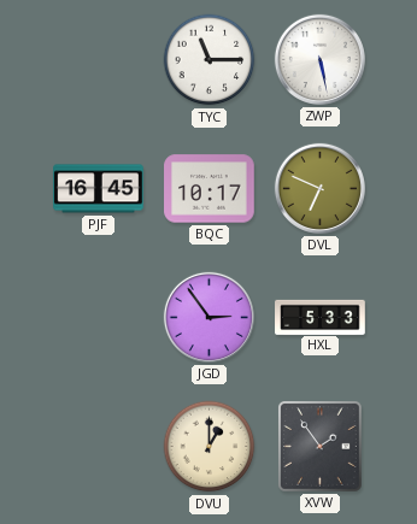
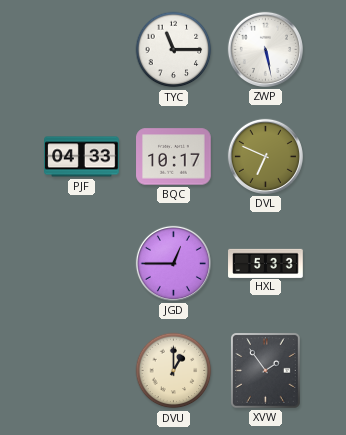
PJF: 16:45 -> 04:33 (82, 157)
JGD: 2:54 -> 12:45 (173, 263)
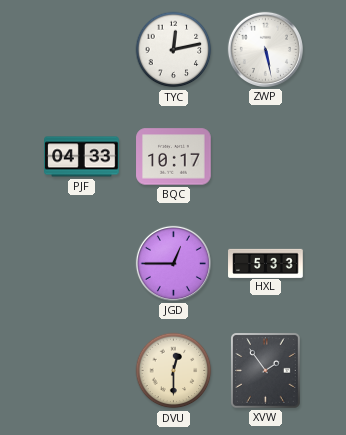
TYC: 11:15 -> 12:13 (174, 50)
DVL: 6:49 -> none (265, 156)
DVU: 1:00 -> 12:30 (174, 371)
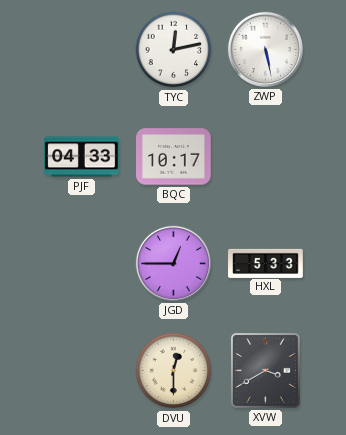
XVW: 1:54 -> 3:40 (266, 371)
